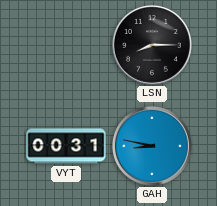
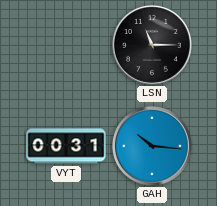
LSN: 8:15 -> 11:15 (152, 45)
GAH: 8:47 -> 10:16 (152, 146)
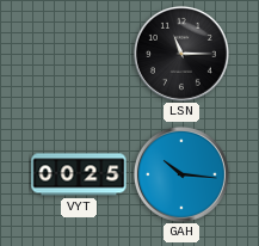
VYT: 00:31 -> 00:25 (79, 174)
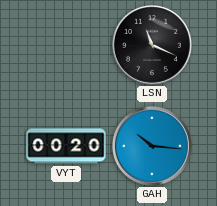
LSN: 11:15 -> 11:19 (152, 45)
VYT: 00:25 -> 00:20 (66, 146)
